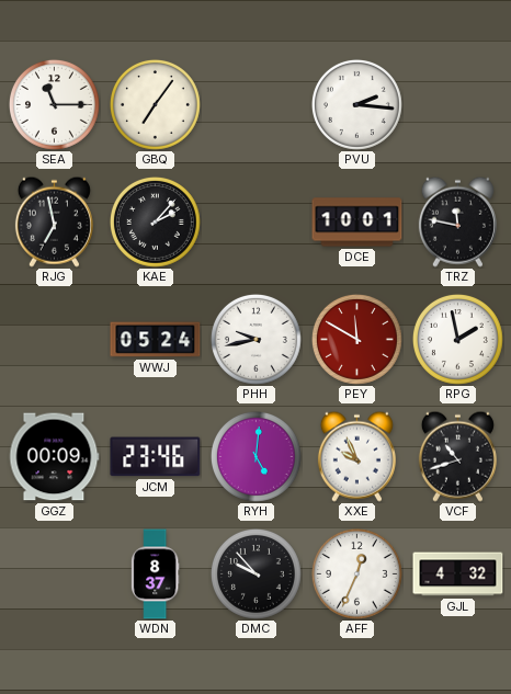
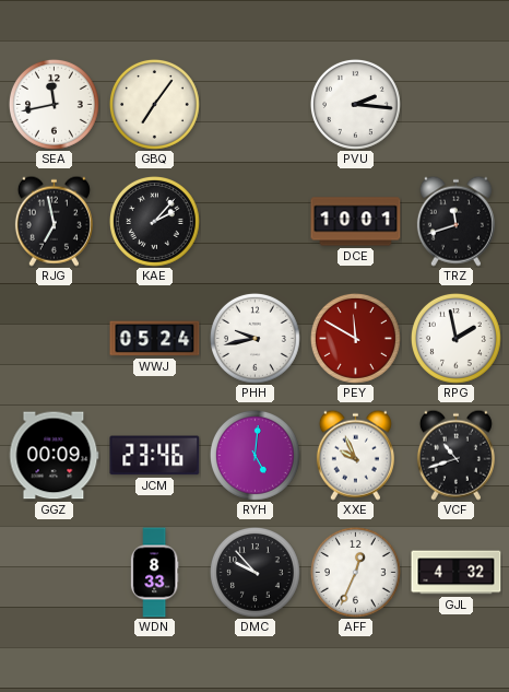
SEA: 11:15 -> 11:43 (54, 104)
TRZ: 11:47 -> 11:42 (455, 221)
WDN: 8:37 -> 8:33 (154, 573)
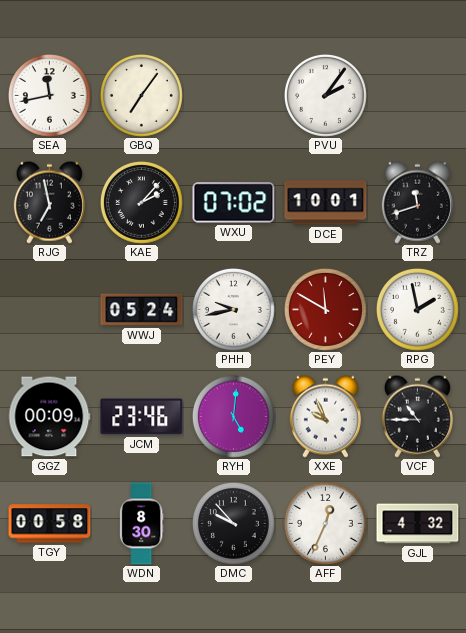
PVU: 2:16 -> 2:06 (325, 95)
WXU: none -> 07:02 (234, 203)
VCF: 10:42 -> 10:45 (417, 416)
TGY: none -> 00:58 (50, 524)
WDN: 8:33 -> 8:30 (141, 524)
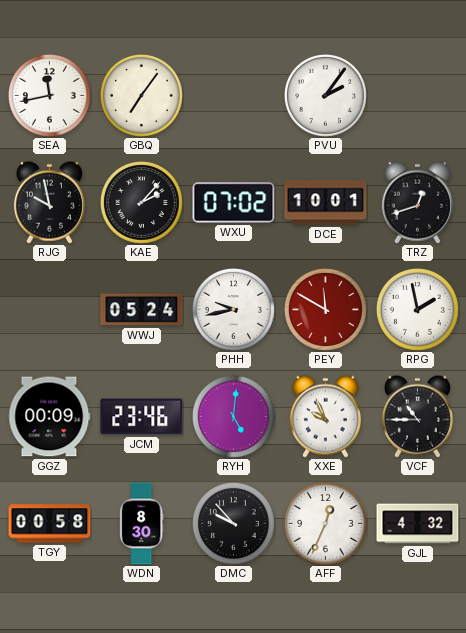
RJG: 6:58 -> 9:58 (49, 202)
TRZ: 11:42 -> 12:42 (417, 202)
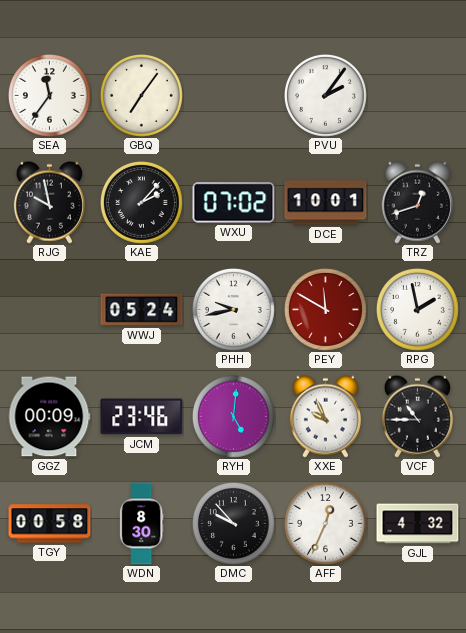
SEA: 11:43 -> 11:36 (49, 95)
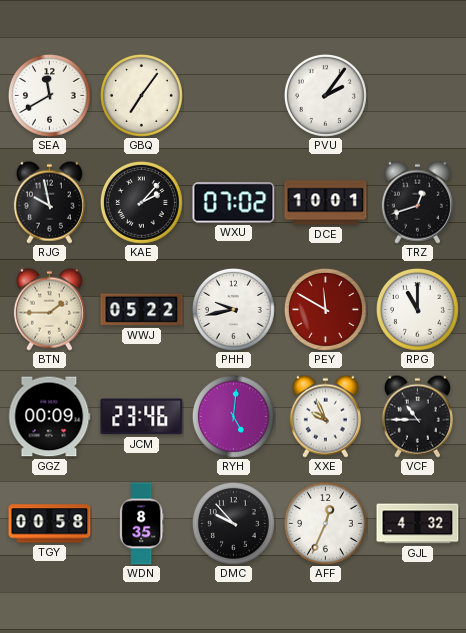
SEA: 11:36 -> 11:40 (49, 95)
BTN: none -> 1:45 (49, 309)
WWJ: 05:24 -> 05:22 (142, 310)
RPG: 1:58 -> 11:00 (417, 309)
WDN: 8:30 -> 8:35 (141, 524)
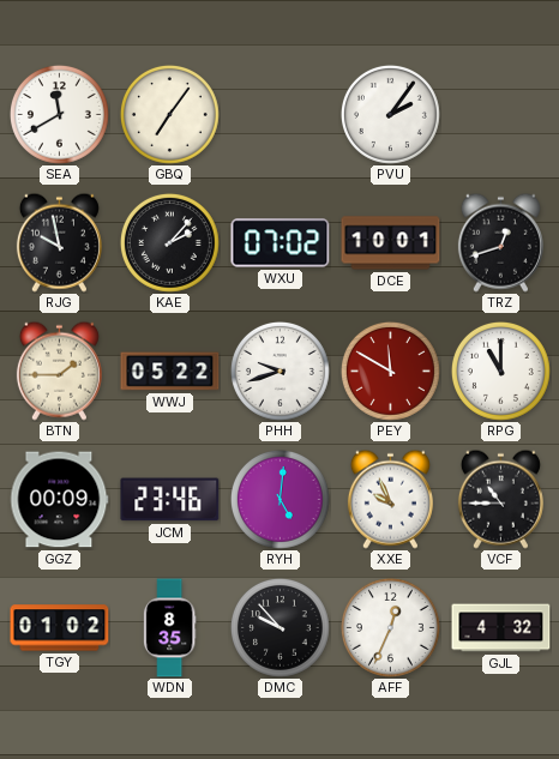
PHH: 9:43 -> 9:42 (279, 371)
TGY: 00:58 -> 01:02 (60, 628)
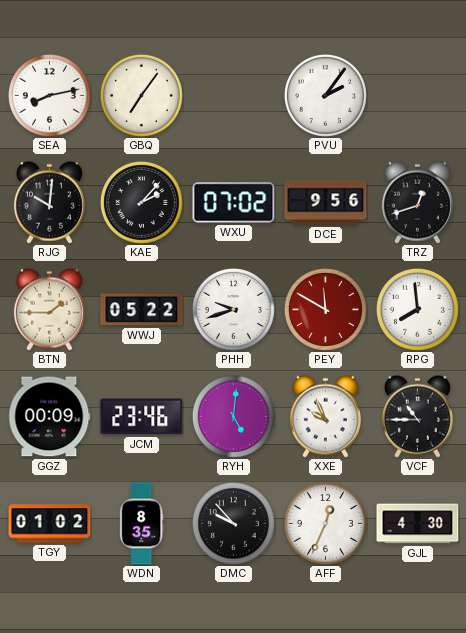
SEA: 11:40 -> 8:13 (49, 95)
RJG: 9:58 -> 10:01 (49, 202)
DCE: 10:01 -> 9:56 (326, 203)
RPG: 11:00 -> 7:59 (417, 309)
GJL: 4:32 -> 4:30 (418, 524)
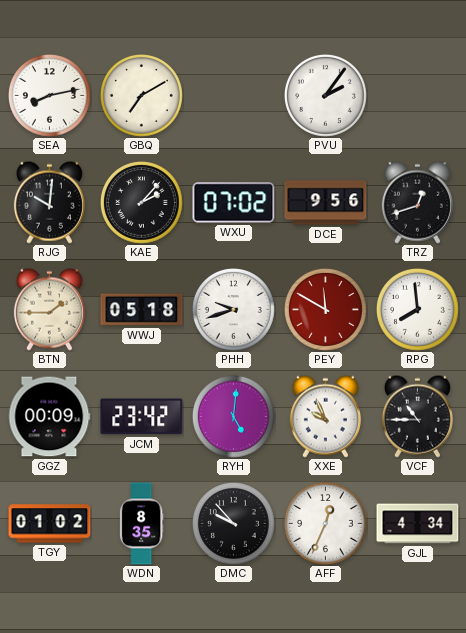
GBQ: 7:06 -> 7:10 (141, 95)
WWJ: 05:22 -> 05:18 (142, 310)
JCM: 23:46 -> 23:42 (142, 417)
GJL: 4:30 -> 4:34 (418, 524)
